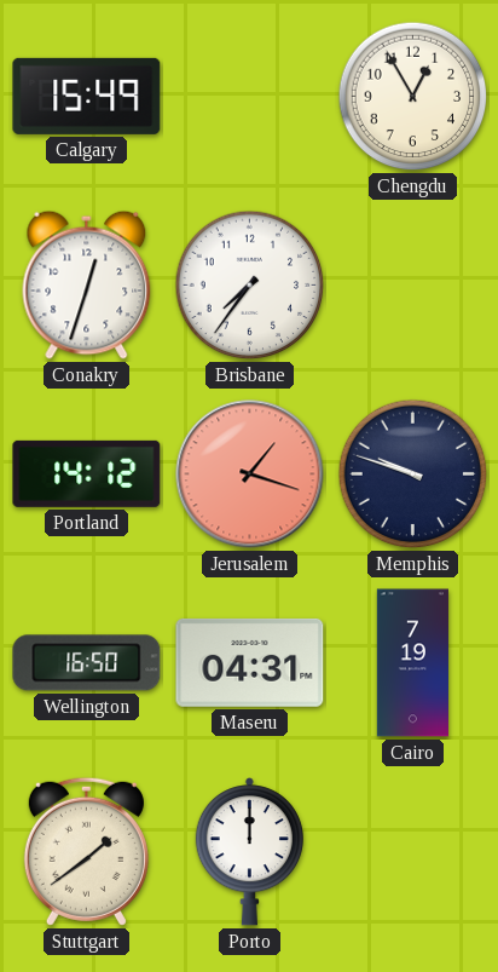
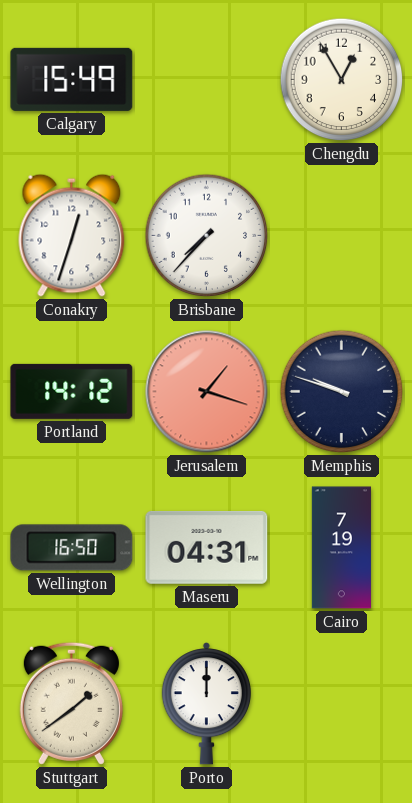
Brisbane: 7:36 -> 7:37 (207, 236)
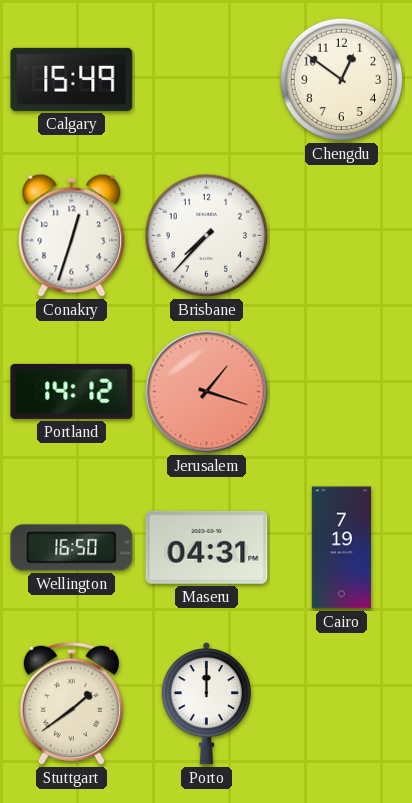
Chengdu: 12:55 -> 12:51 (342, 80)
Memphis: 9:48 -> none (342, 392)
